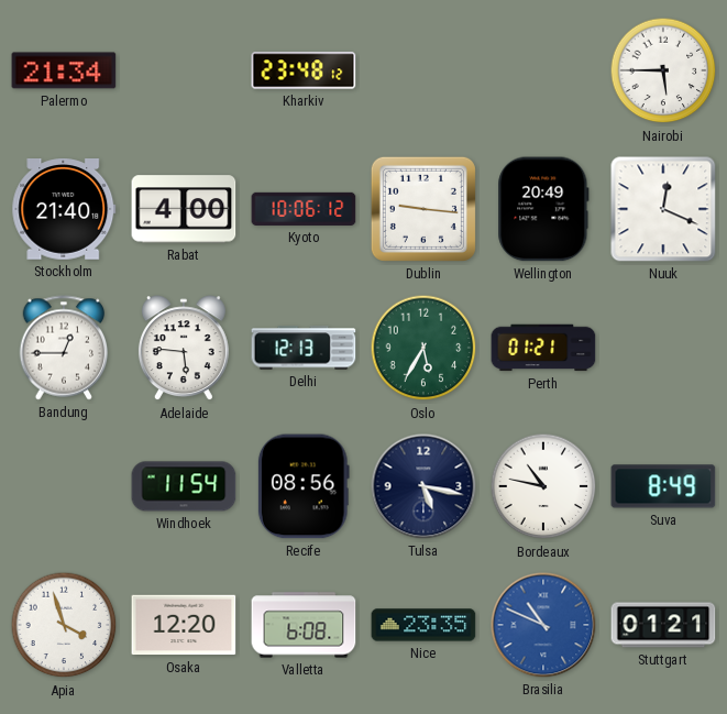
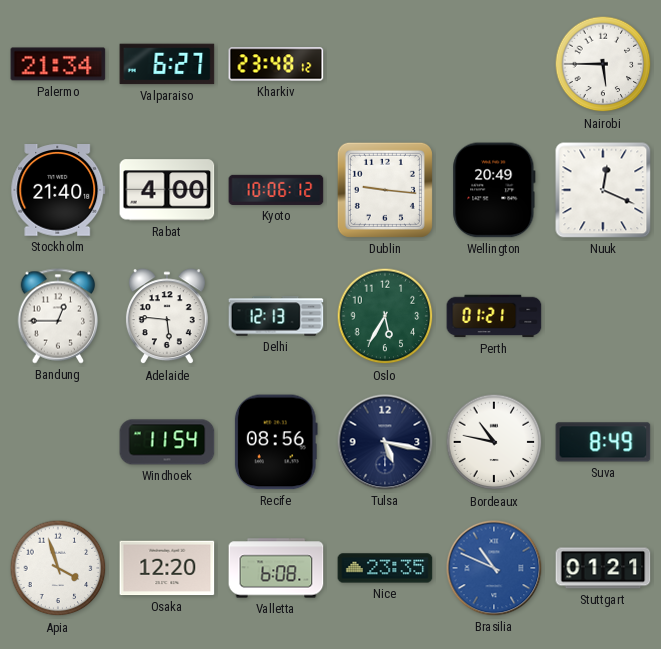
Valparaiso: none -> 6:27 (167, 64)
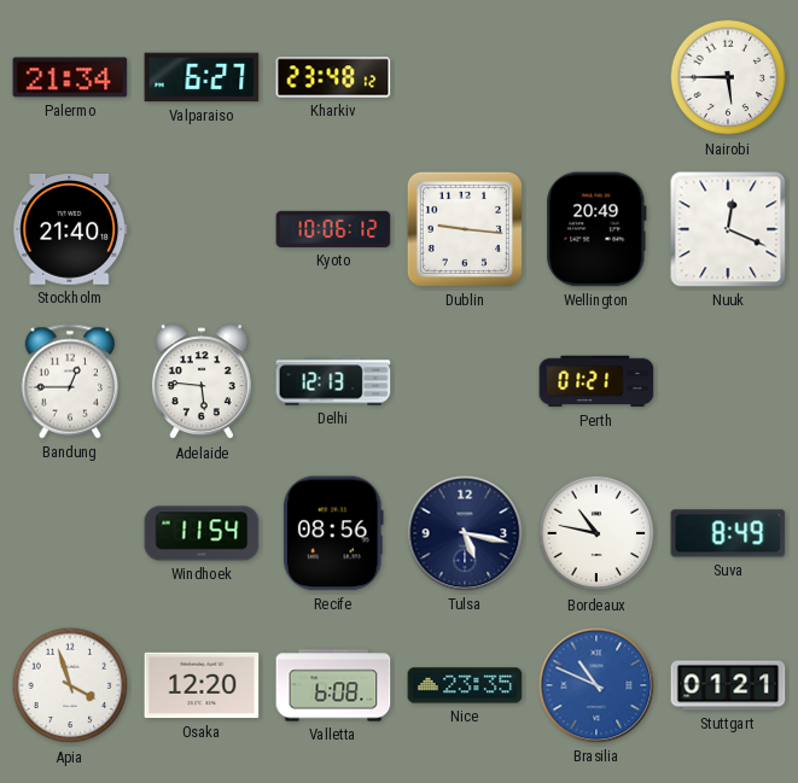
Rabat: 4:00 -> none (167, 190)
Oslo: 5:35 -> none (385, 316)
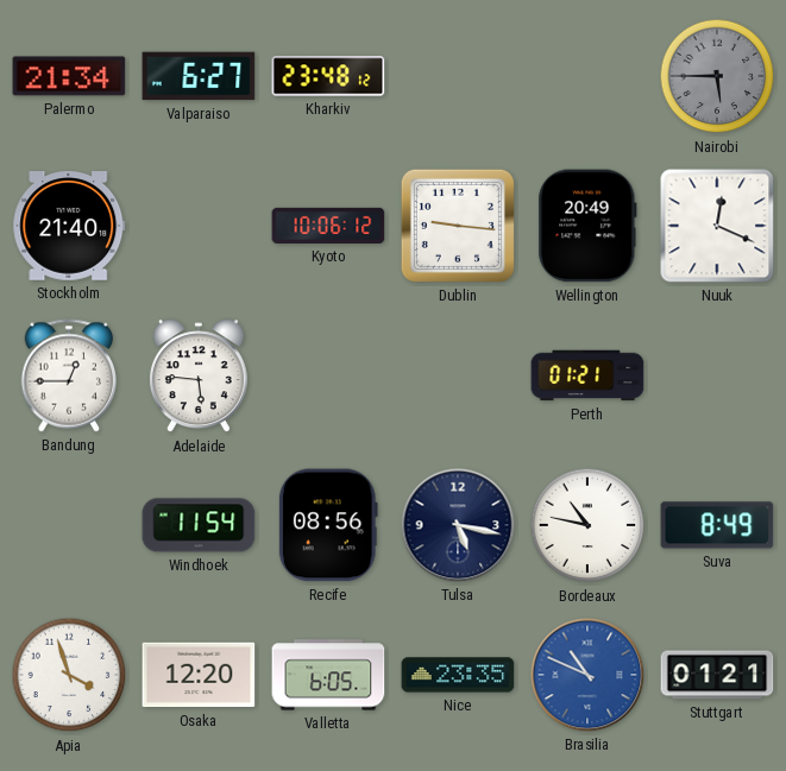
Nairobi dial: white -> grey (717, 76)
Delhi: 12:13 -> none (333, 381)
Valletta: 6:08 -> 6:05 (328, 675)
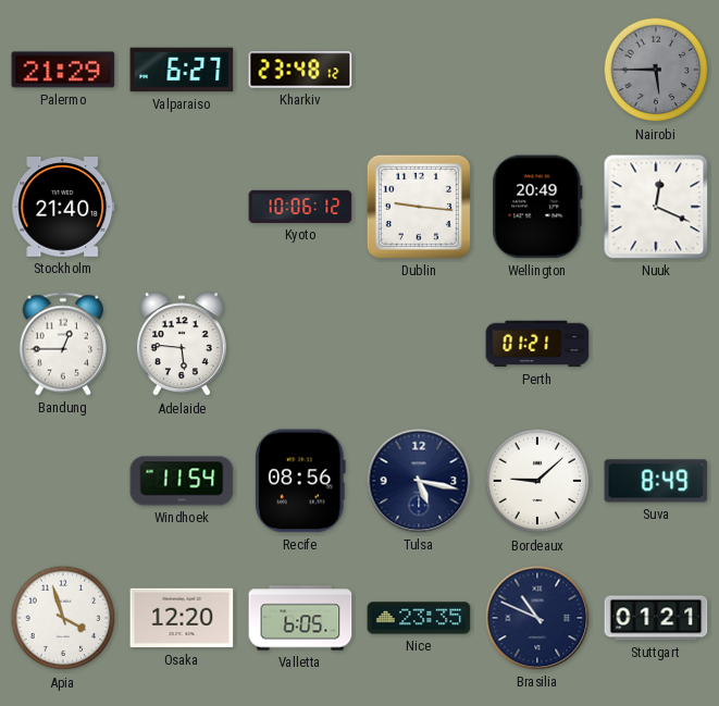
Palermo: 21:34 -> 21:29 (63, 70)
Bordeaux: 10:47 -> 9:08 (537, 481)
Brasilia dial: blue -> navy (537, 618)
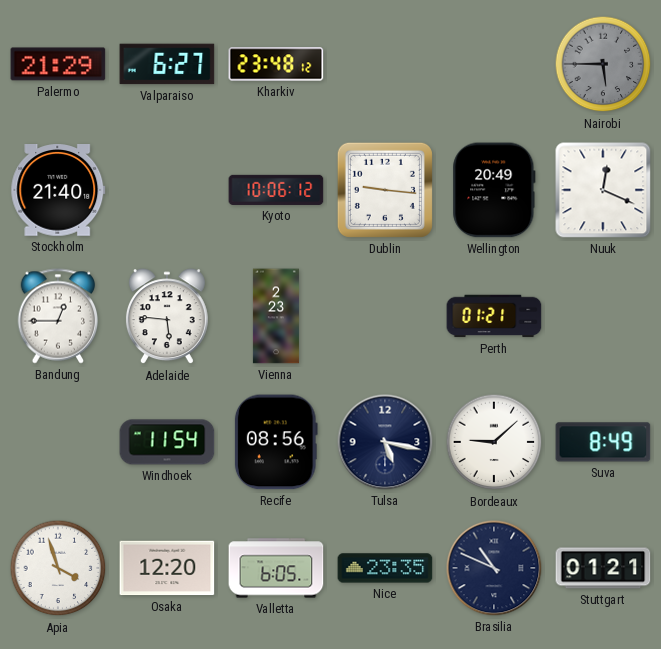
Vienna: none -> 2:23 (276, 316)
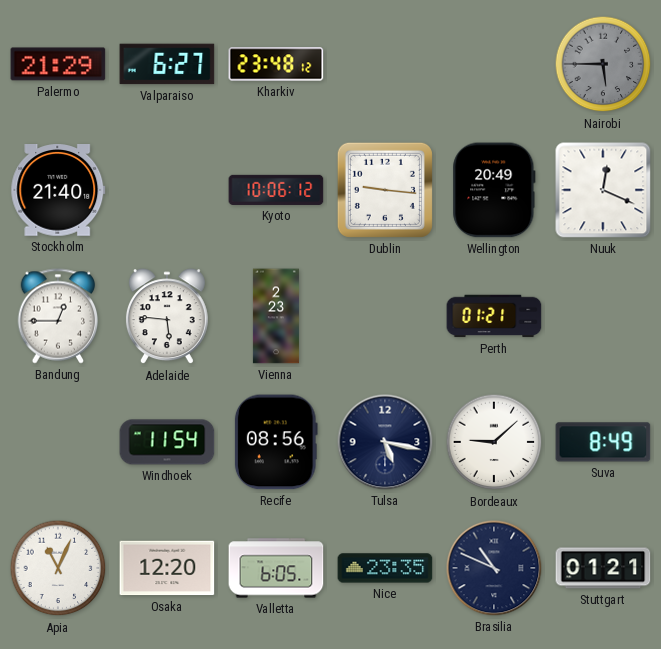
Apia: 3:57 -> 11:04 (58, 568)
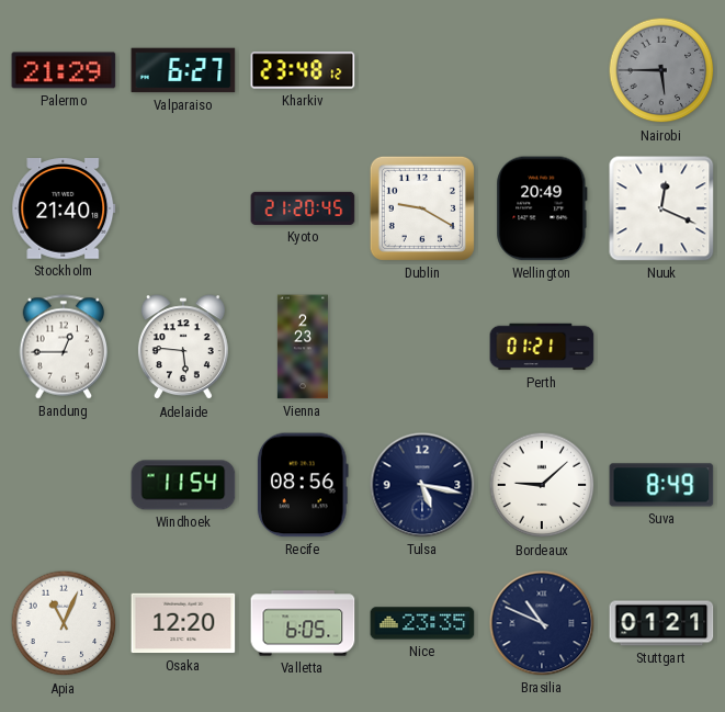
Kyoto: 10:06 -> 21:20 (303, 208)
Dublin: 9:16 -> 9:20 (422, 208)
